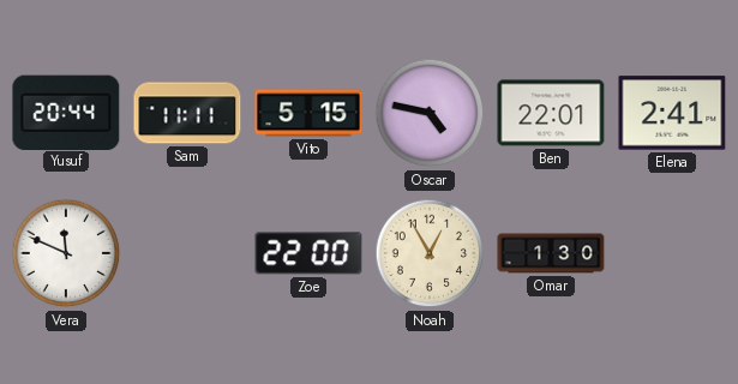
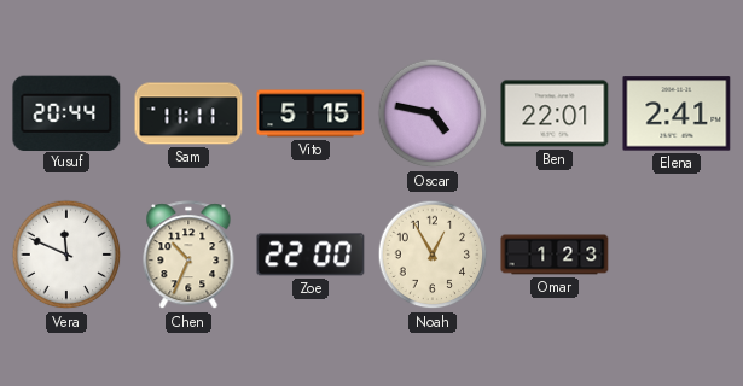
Chen: none -> 10:34 (188, 256)
Omar: 1:30 -> 1:23 (555, 255)
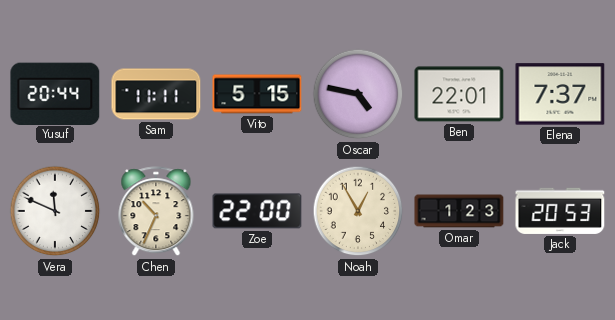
Elena: 2:41 -> 7:37 (560, 94)
Jack: none -> 20:53 (560, 211)
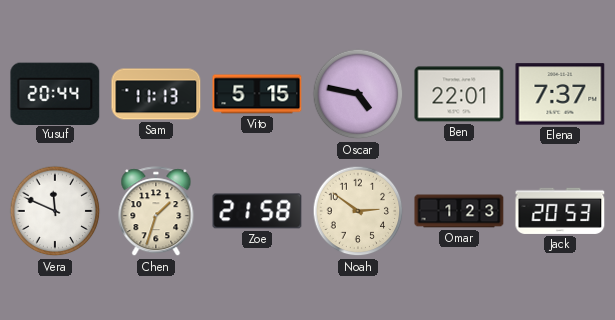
Sam: 11:11 -> 11:13 (156, 94)
Chen: 10:34 -> 1:33 (156, 212)
Zoe: 22:00 -> 21:58 (257, 211)
Noah: 12:55 -> 2:51 (358, 211)
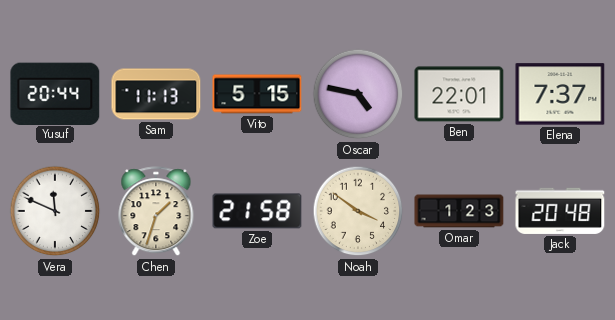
Noah: 2:51 -> 3:51 (358, 211)
Jack: 20:53 -> 20:48 (560, 211)
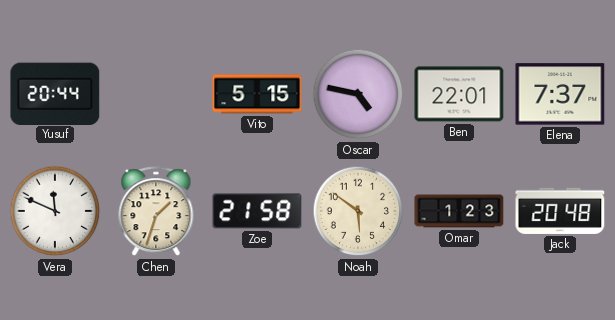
Sam: 11:13 -> none (156, 94)
Noah: 3:51 -> 5:51 (358, 211)
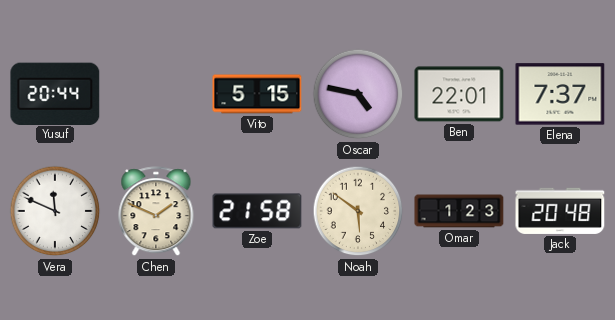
Chen: 1:33 -> 1:49 (156, 212)
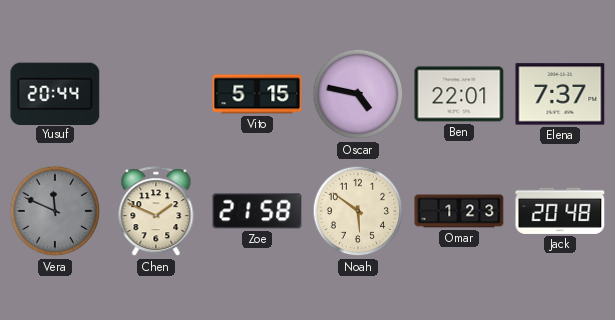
Vera dial: white -> grey (55, 211)
